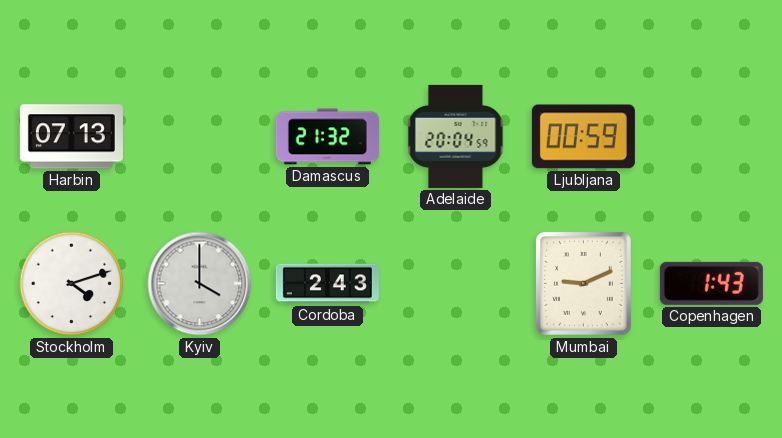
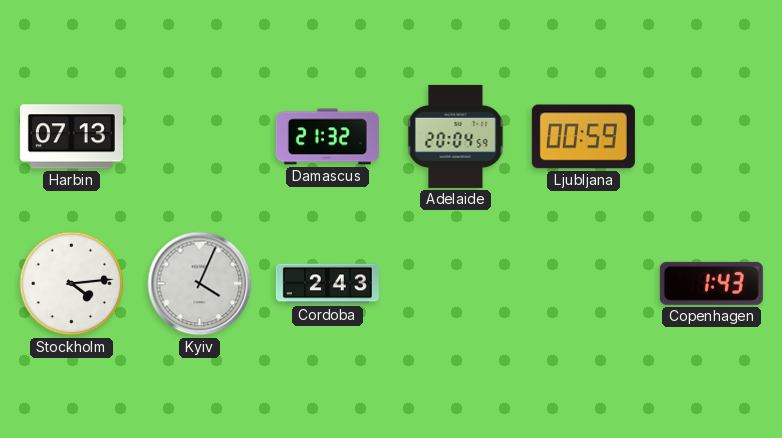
Stockholm: 4:12 -> 4:14 (72, 284)
Kyiv: 4:00 -> 4:04 (200, 284)
Mumbai: 9:11 -> none (583, 283)
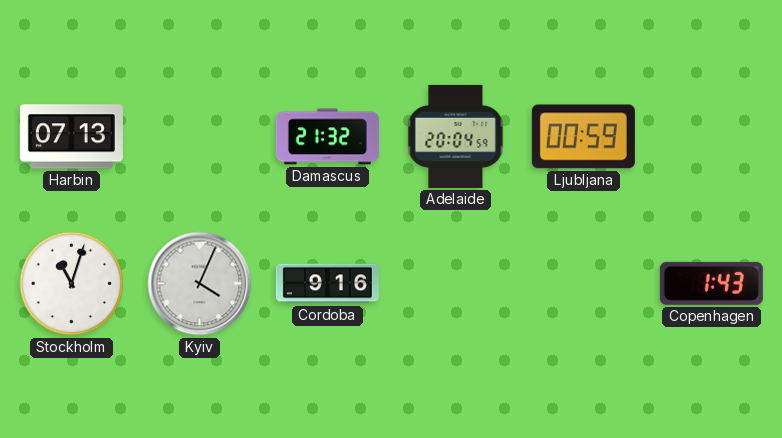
Stockholm: 4:14 -> 11:03 (72, 284)
Cordoba: 2:43 -> 9:16 (327, 284)
